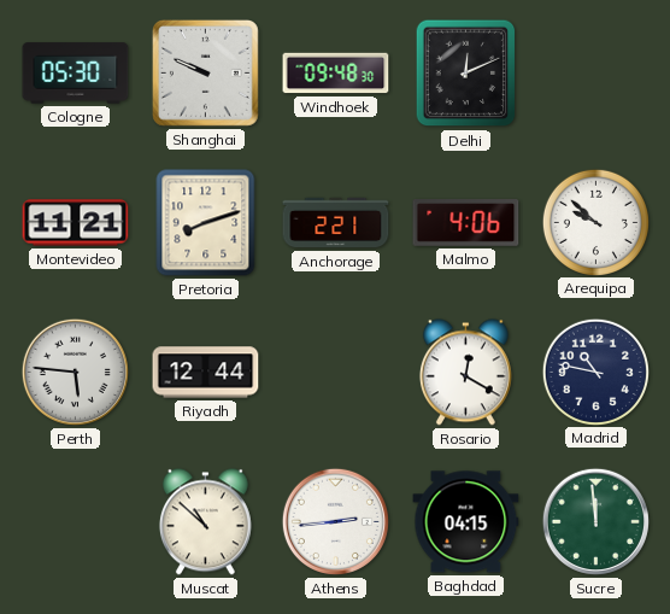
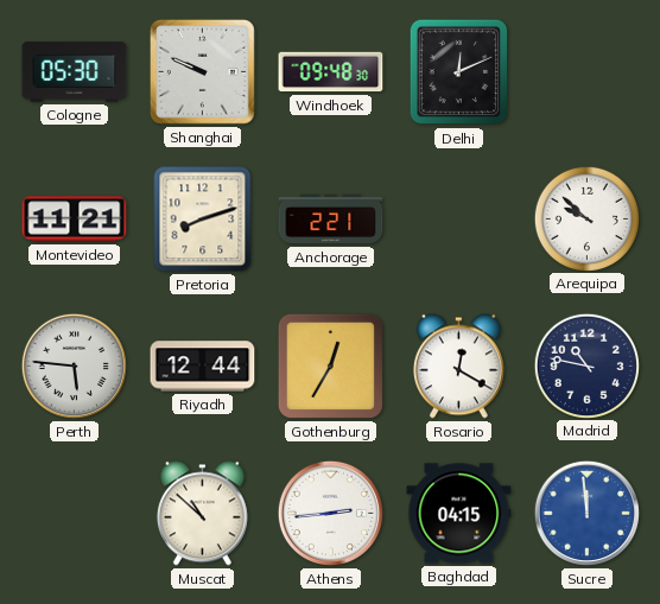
Malmo: 4:06 -> none (466, 223)
Gothenburg: none -> 12:35 (330, 365)
Sucre dial: green -> blue (586, 513)
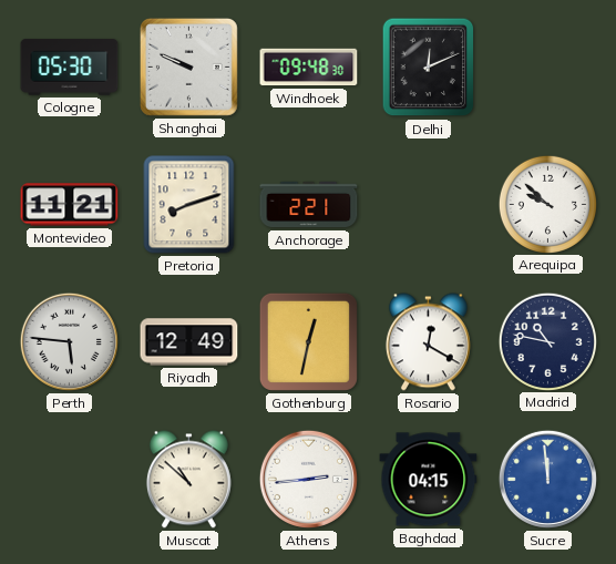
Riyadh: 12:44 -> 12:49 (189, 342)
Gothenburg: 12:35 -> 12:32 (308, 341)
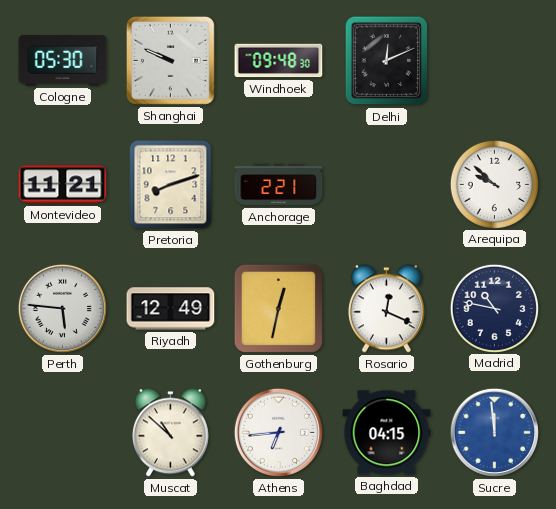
Rosario: 12:20 -> 12:19 (386, 309)
Athens: 2:44 -> 6:44 (278, 432)
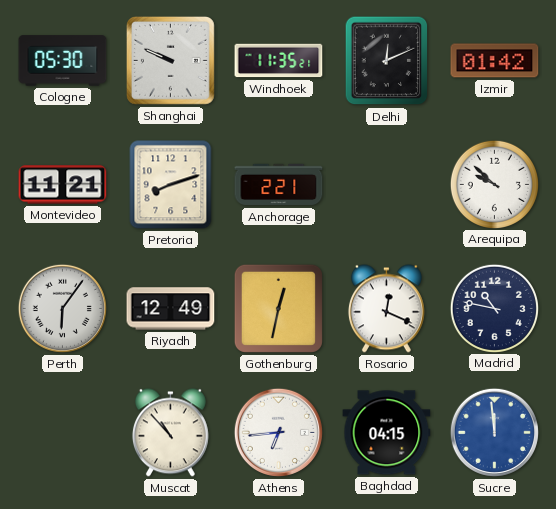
Windhoek: 09:48 -> 11:35 (279, 61)
Izmir: none -> 01:42 (495, 61)
Perth: 5:46 -> 6:06 (62, 308)
Muscat: 10:52 -> 10:53 (170, 433)
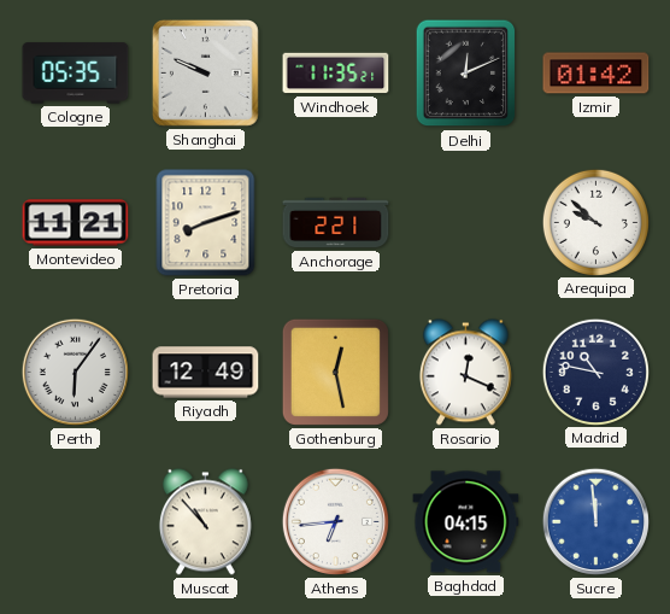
Cologne: 05:30 -> 05:35 (76, 74)
Gothenburg: 12:32 -> 12:28 (335, 372)
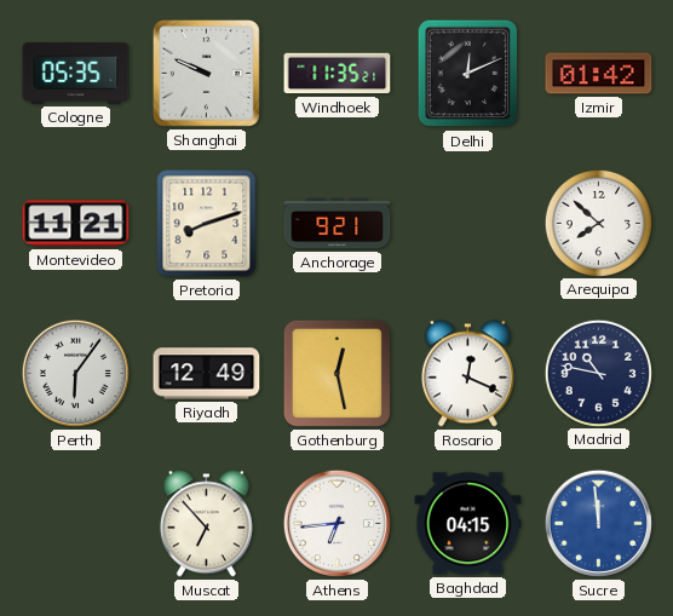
Anchorage: 2:21 -> 9:21 (338, 224)
Arequipa: 9:52 -> 7:52 (598, 223)
Muscat: 10:53 -> 6:53 (206, 524)
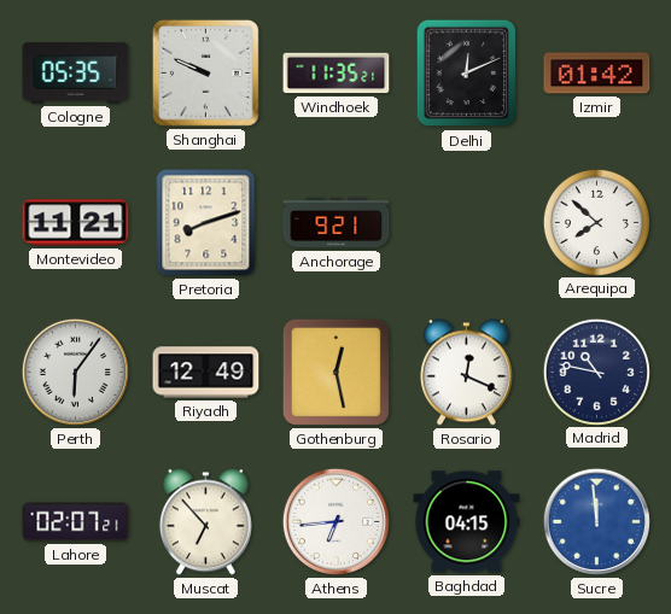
Lahore: none -> 02:07 (76, 522)
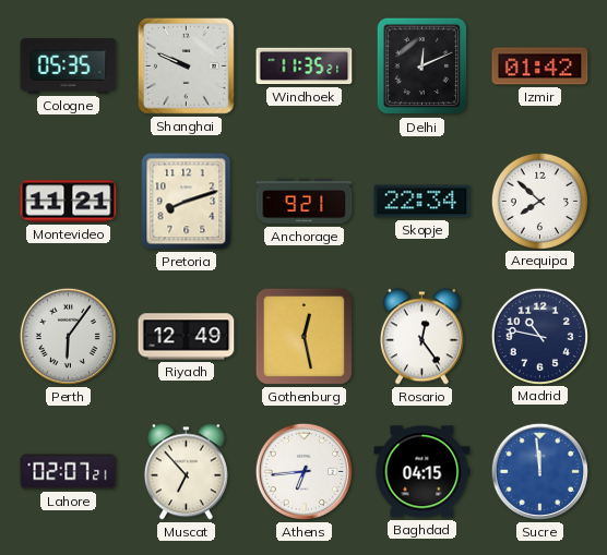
Skopje: none -> 22:34 (422, 202)
Rosario: 12:19 -> 12:24 (421, 337)
